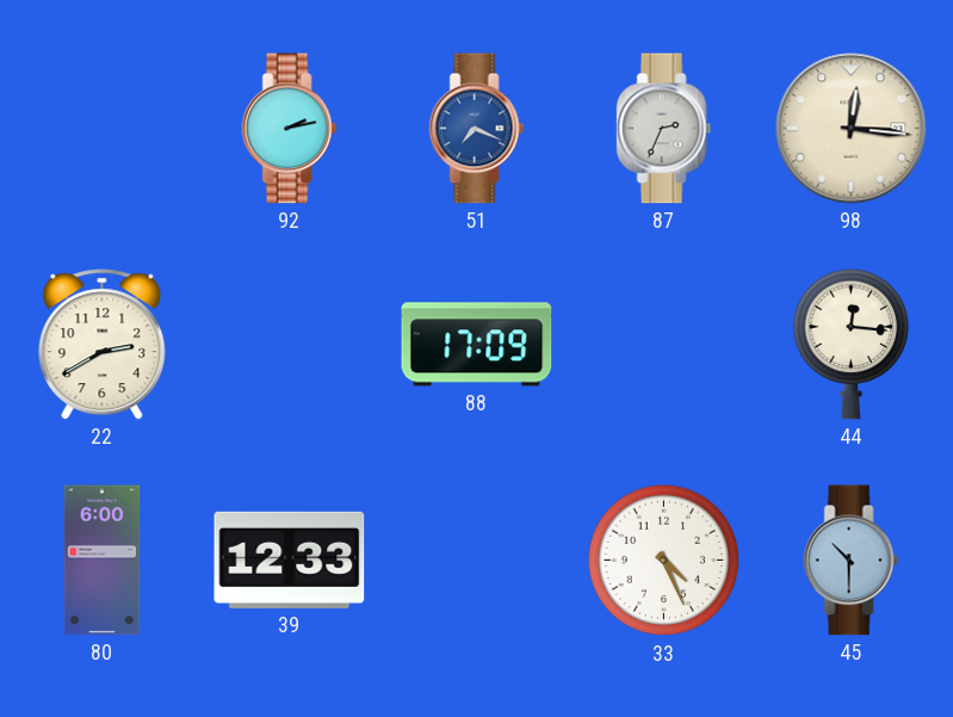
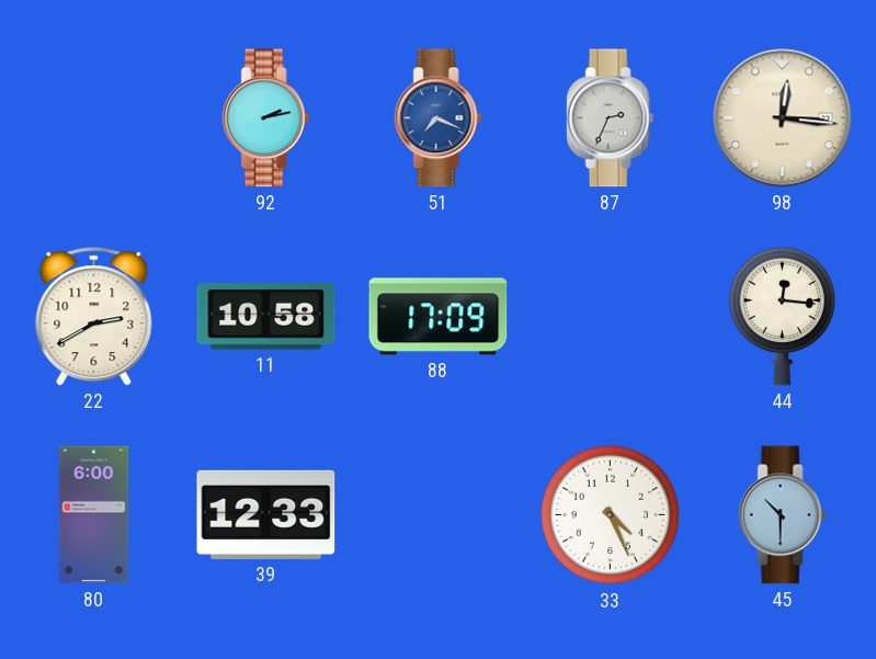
11: none -> 10:58 (266, 317)
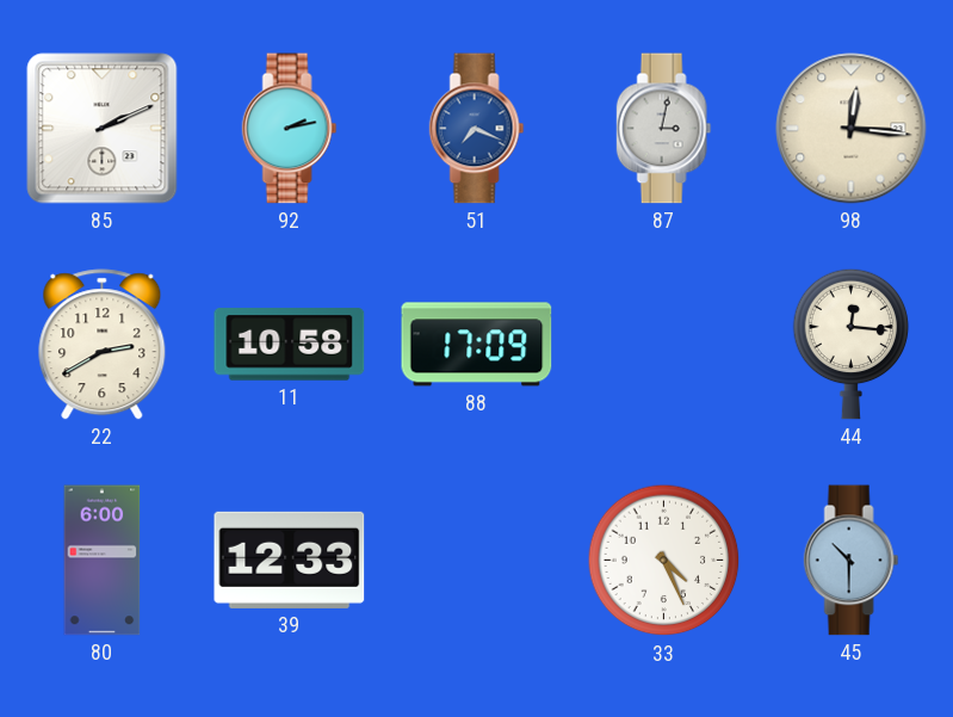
85: none -> 2:11 (103, 129)
87: 2:34 -> 3:02 (664, 129)
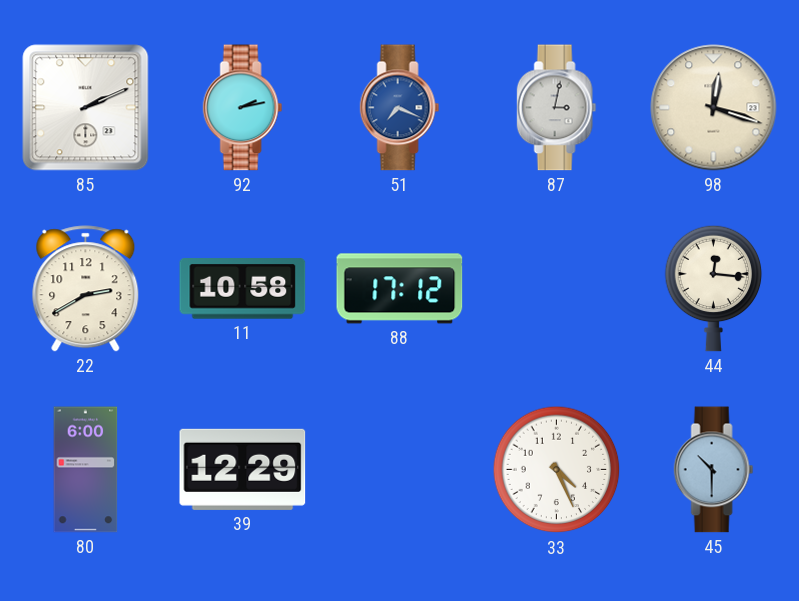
98: 12:16 -> 12:18 (714, 108)
88: 17:09 -> 17:12 (400, 289)
39: 12:33 -> 12:29 (243, 469)
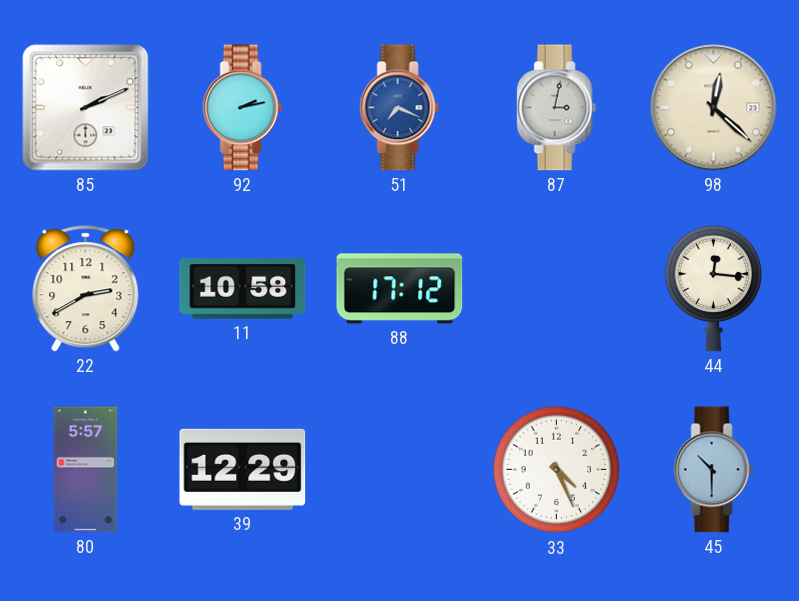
98: 12:18 -> 12:22 (714, 108)
80: 6:00 -> 5:57 (86, 470)
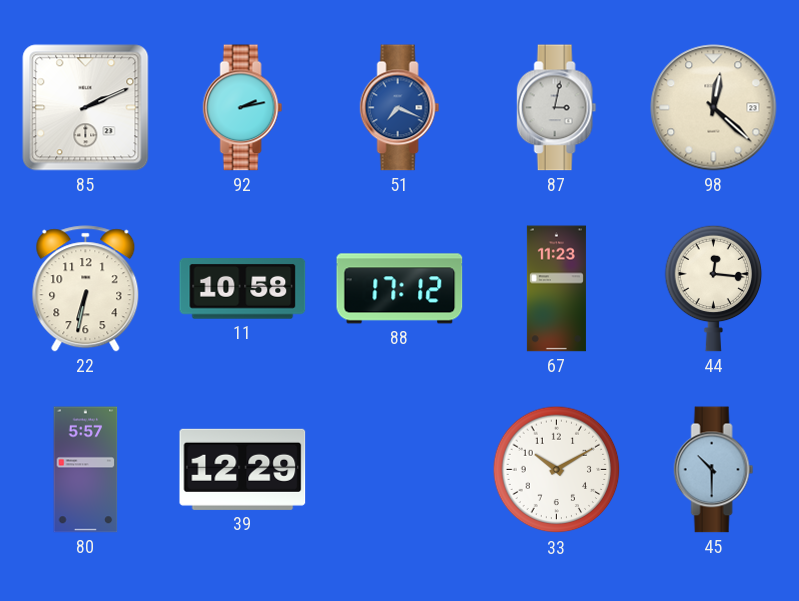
22: 2:40 -> 6:32 (86, 289)
67: none -> 11:23 (556, 289)
33: 4:26 -> 10:10 (557, 470)
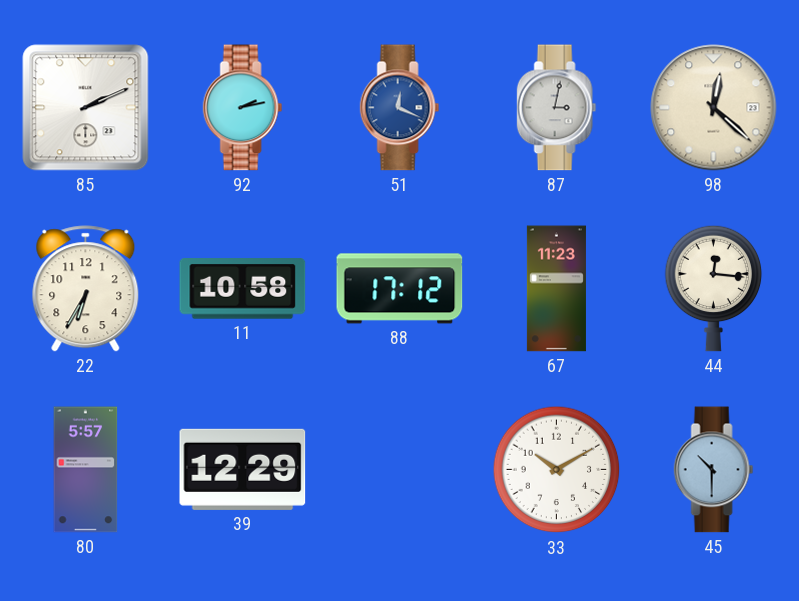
51: 7:19 -> 12:19 (400, 108)
22: 6:32 -> 6:35 (86, 289)
